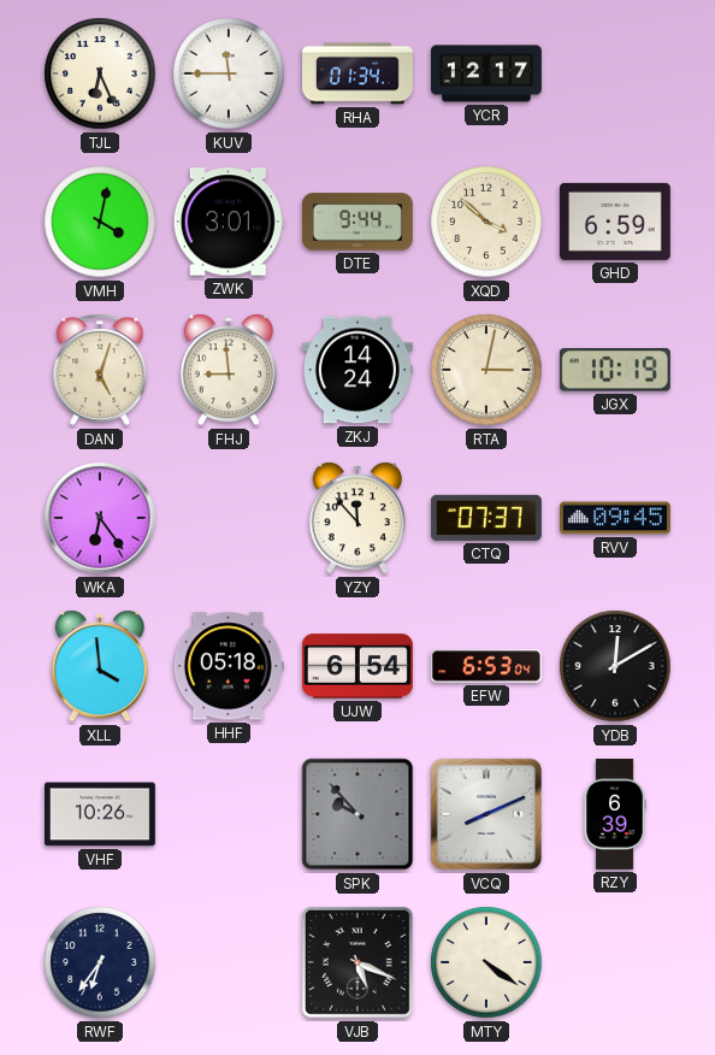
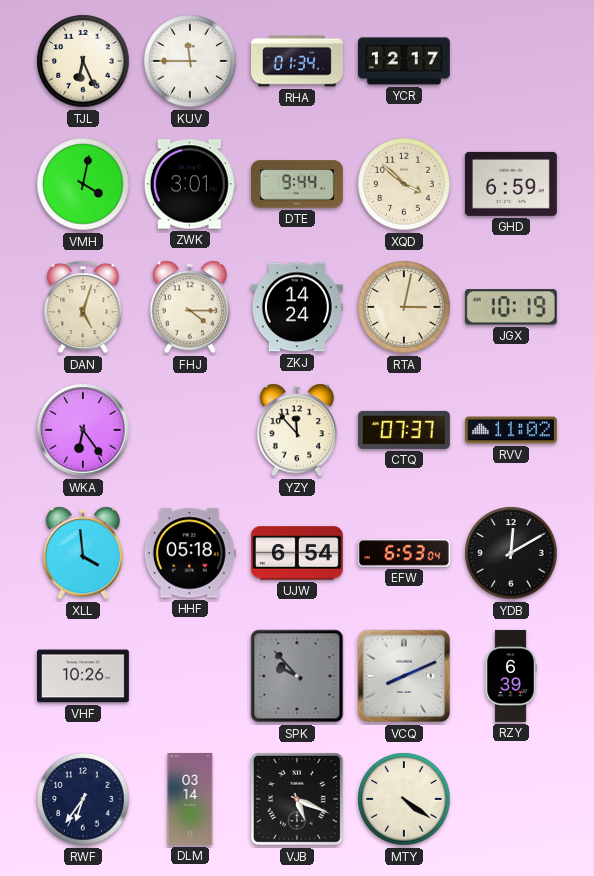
FHJ: 8:59 -> 4:15 (189, 307)
RVV: 09:45 -> 11:02 (511, 430)
DLM: none -> 03:14 (190, 800)
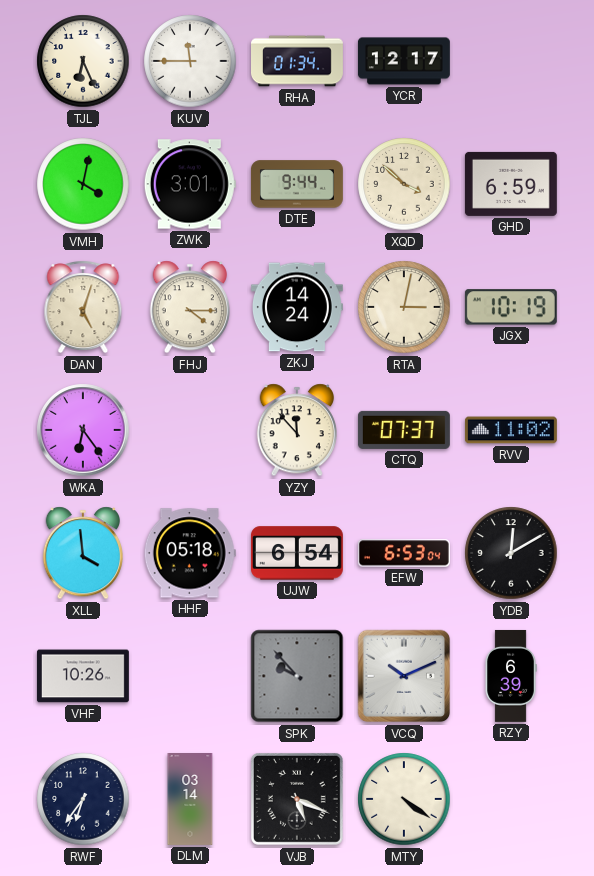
VCQ: 8:11 -> 10:11 (404, 676)
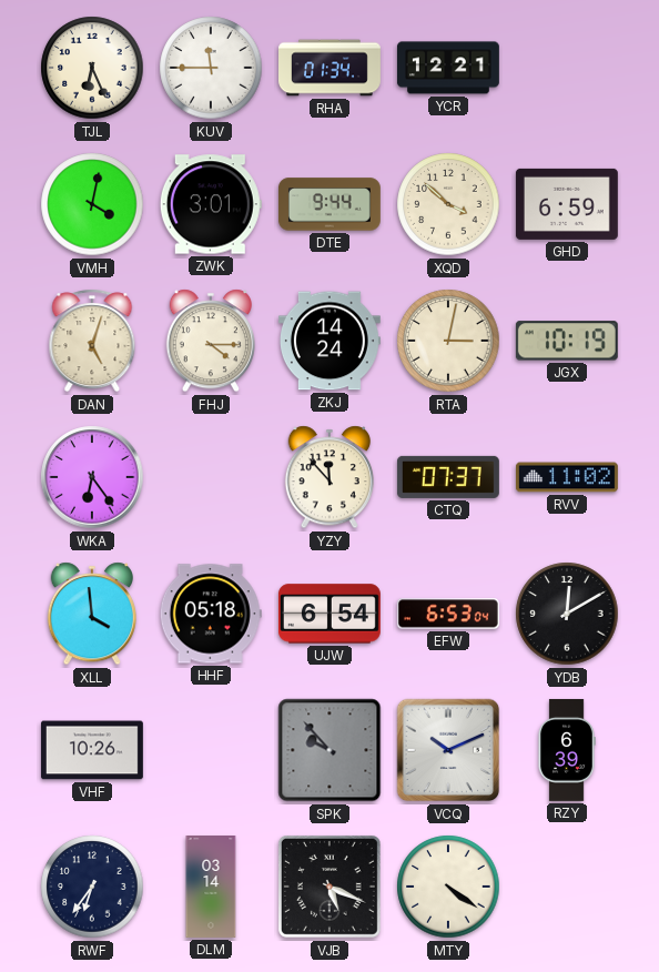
YCR: 12:17 -> 12:21 (448, 68)
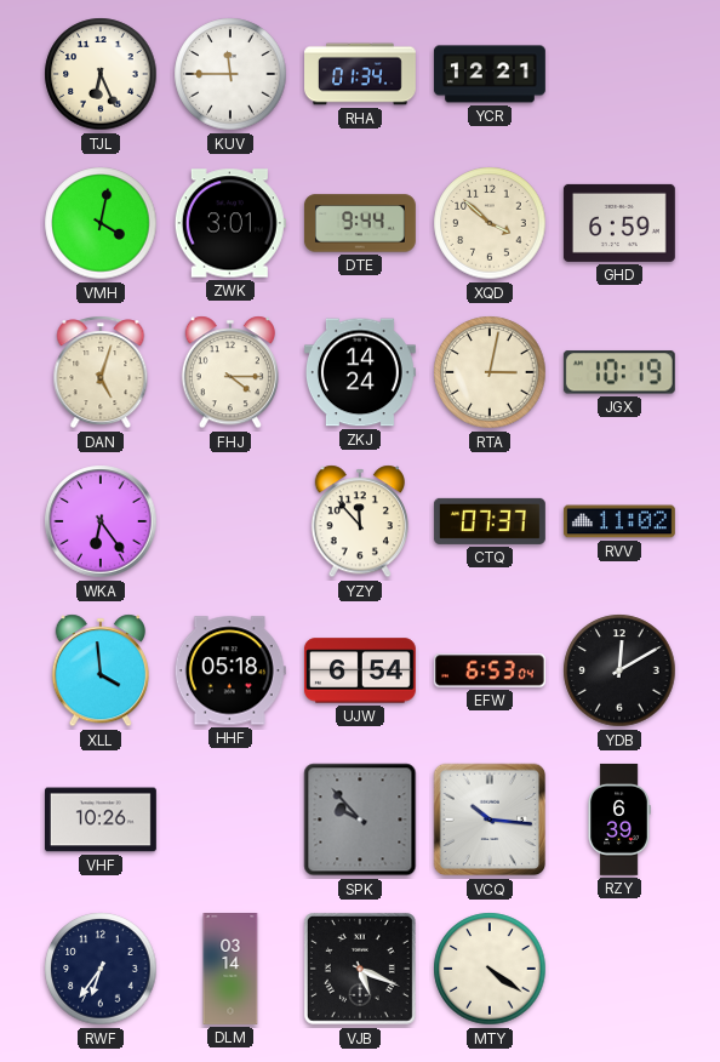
VCQ: 10:11 -> 10:16 (490, 820)
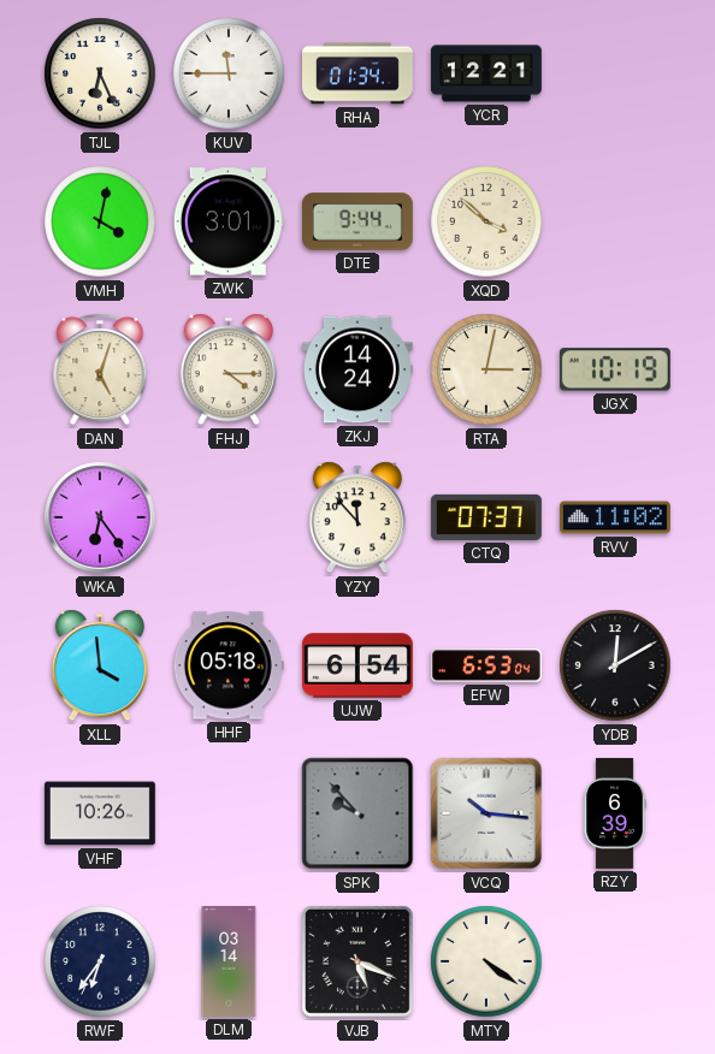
GHD: 6:59 -> none (619, 223)
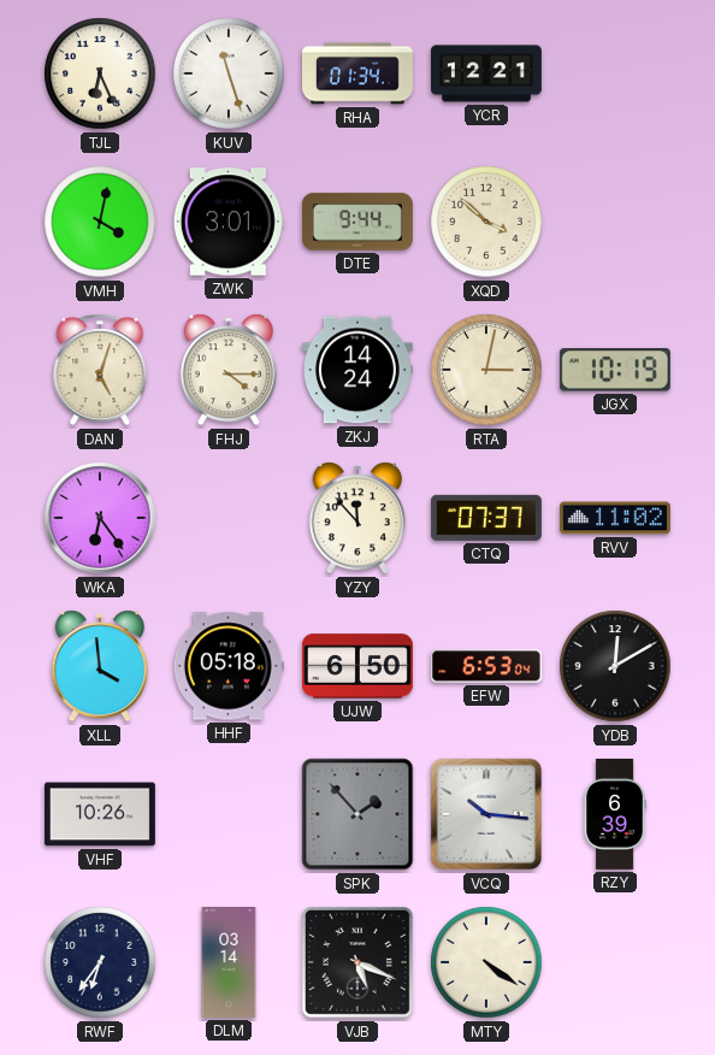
KUV: 11:45 -> 11:27 (229, 73)
UJW: 6:54 -> 6:50 (357, 666)
SPK: 9:53 -> 1:53 (357, 814)
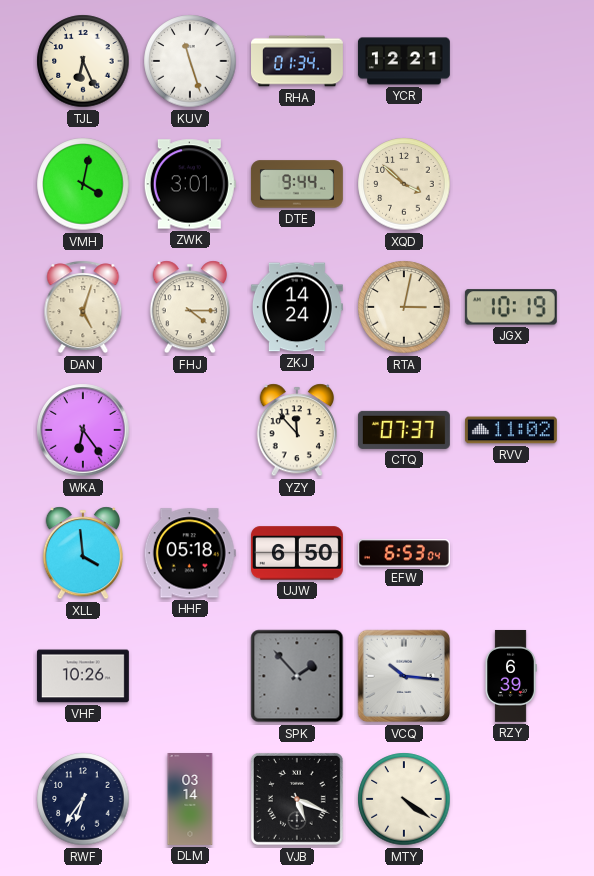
YDB: 12:10 -> none (615, 666)
